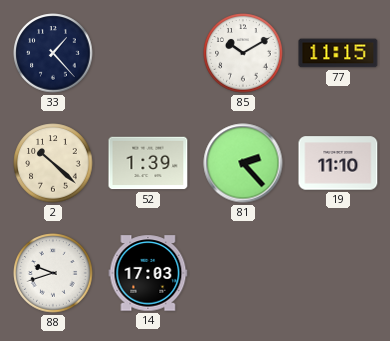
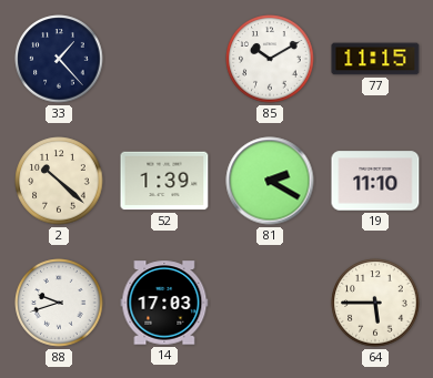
81: 2:23 -> 2:20 (270, 181)
64: none -> 5:45 (375, 303)
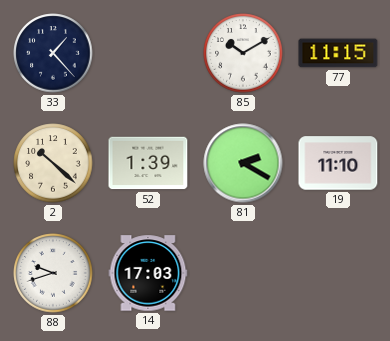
64: 5:45 -> none (375, 303)
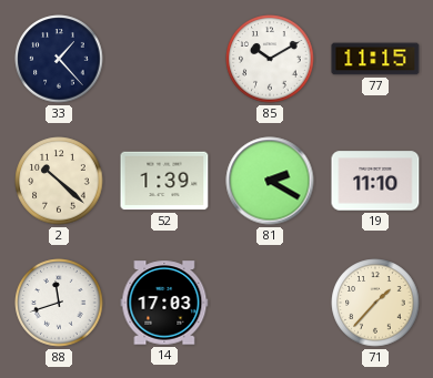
88: 9:42 -> 11:42 (59, 303)
71: none -> 1:37 (375, 303)
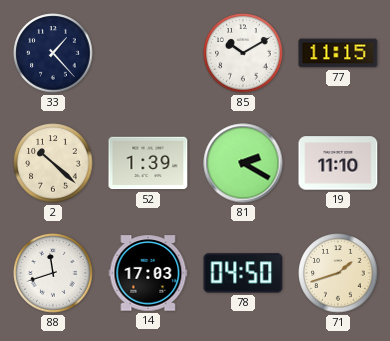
78: none -> 04:50 (243, 273)
71: 1:37 -> 1:42 (338, 273)
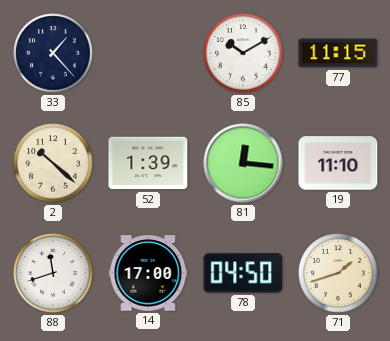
81: 2:20 -> 12:16 (243, 163)
14: 17:03 -> 17:00 (148, 273)
